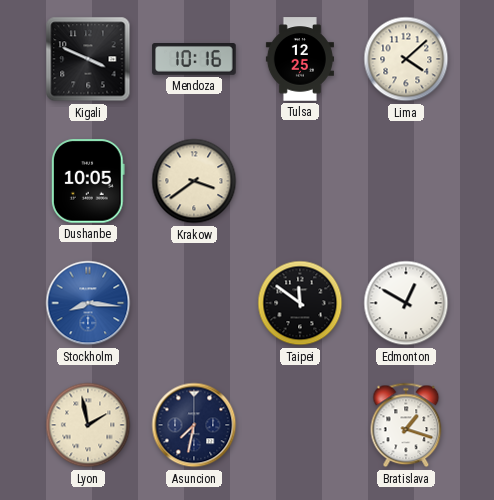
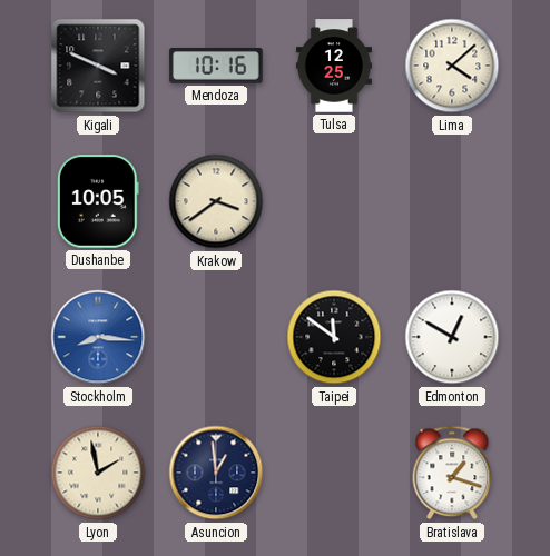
Asuncion: 7:32 -> 12:59 (216, 473)
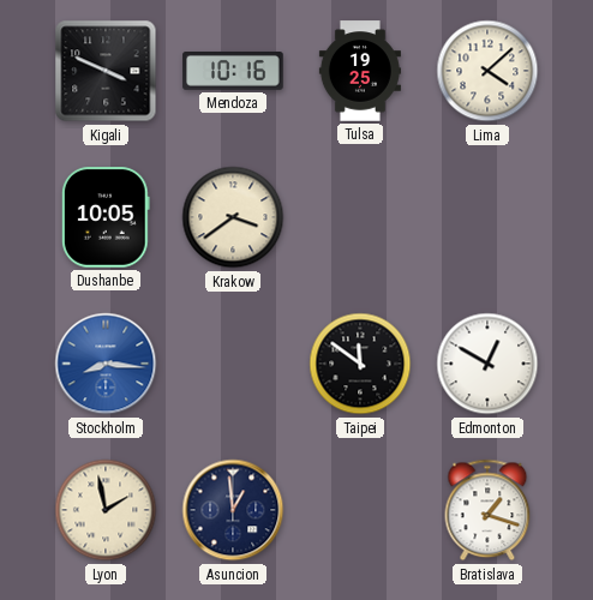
Tulsa: 12:25 -> 19:25 (360, 71)
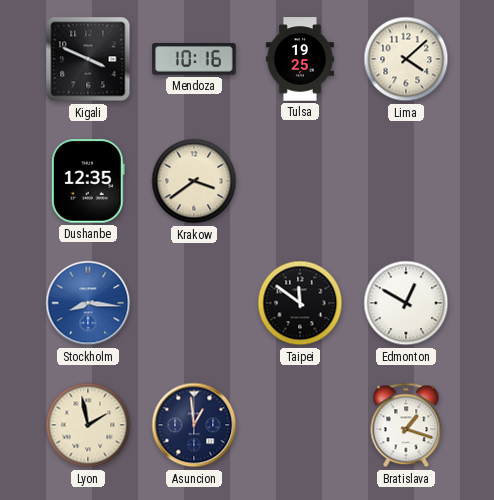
Dushanbe: 10:05 -> 12:35 (88, 181)
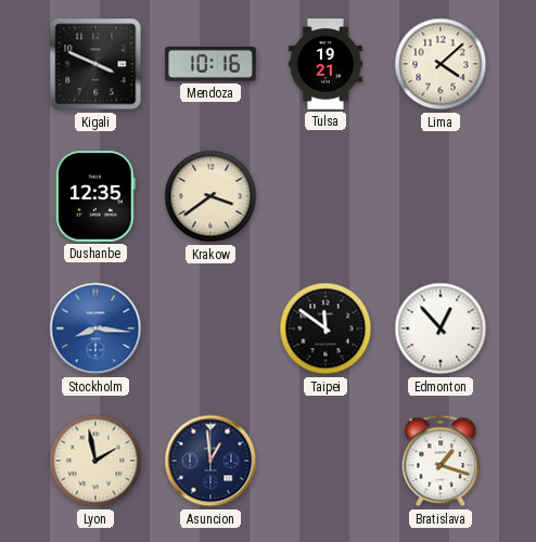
Tulsa: 19:25 -> 19:21 (326, 64)
Edmonton: 12:50 -> 12:53 (441, 328)
